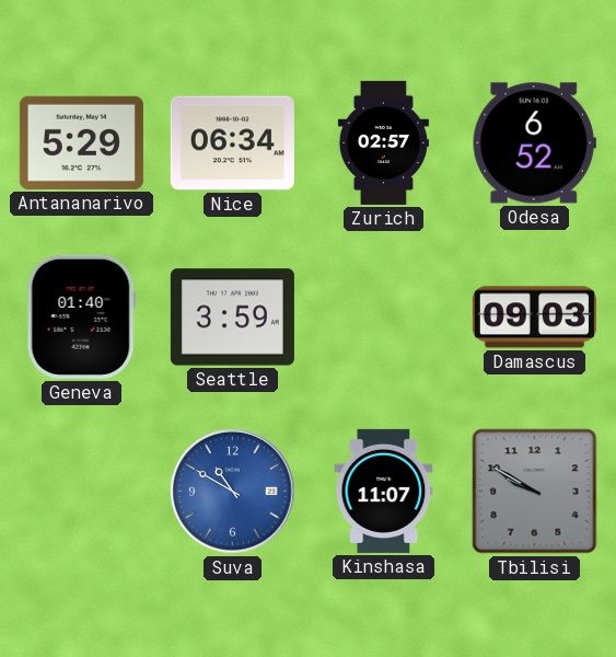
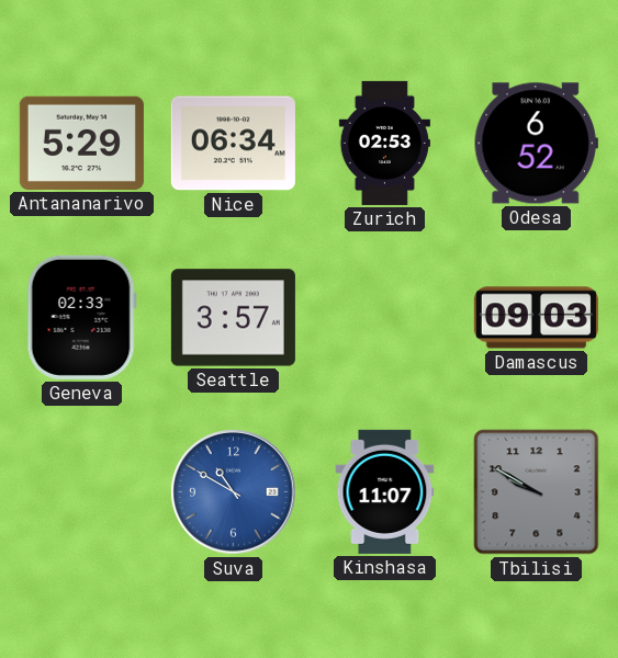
Zurich: 02:57 -> 02:53 (384, 143)
Geneva: 01:40 -> 02:33 (81, 317)
Seattle: 3:59 -> 3:57 (233, 318)
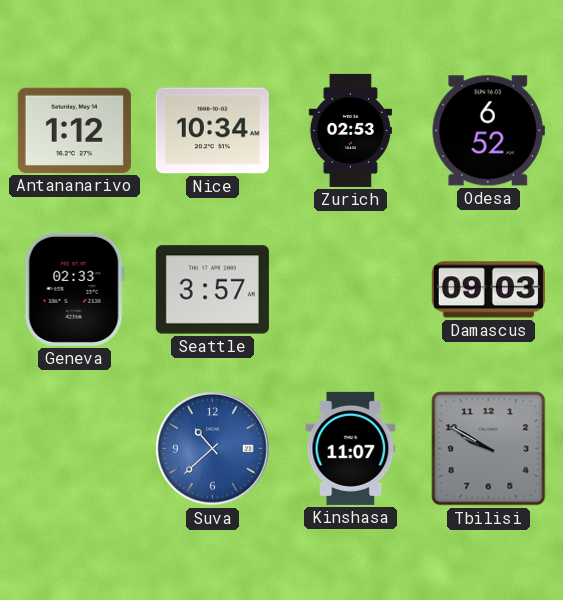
Antananarivo: 5:29 -> 1:12 (74, 130)
Nice: 06:34 -> 10:34 (212, 131)
Suva: 10:50 -> 10:38 (213, 449)
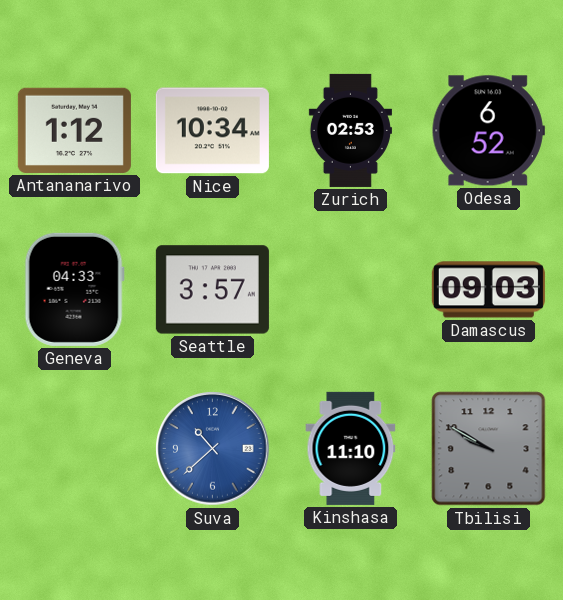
Geneva: 02:33 -> 04:33 (74, 289)
Kinshasa: 11:07 -> 11:10 (351, 448)
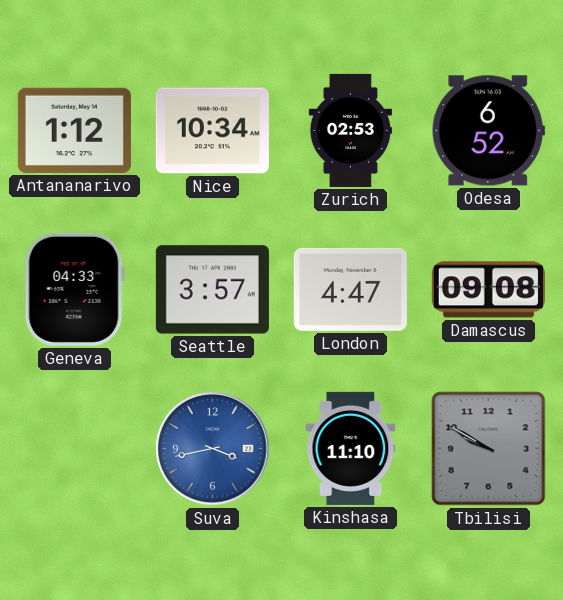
London: none -> 4:47 (350, 289)
Damascus: 09:03 -> 09:08 (488, 290)
Suva: 10:38 -> 3:43 (213, 449)
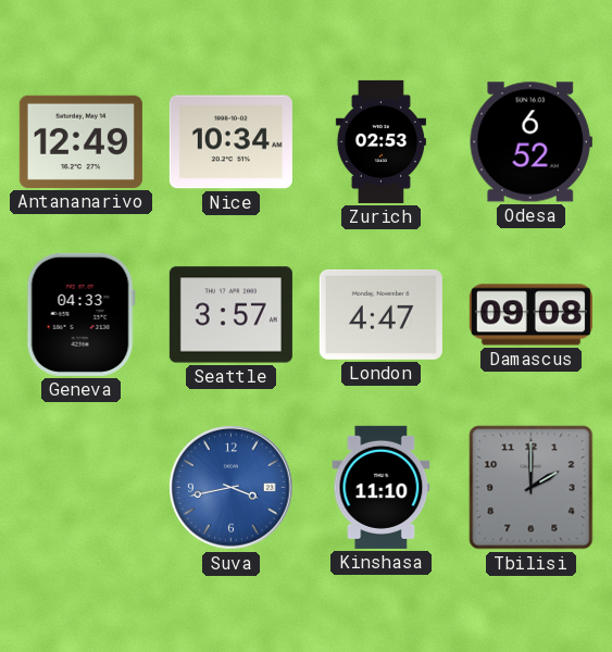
Antananarivo: 1:12 -> 12:49 (80, 141)
Tbilisi: 9:50 -> 2:00 (532, 488)
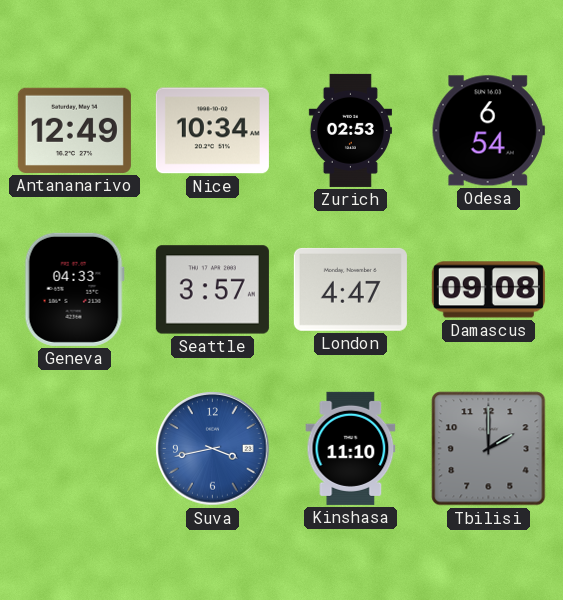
Odesa: 6:52 -> 6:54 (488, 131)
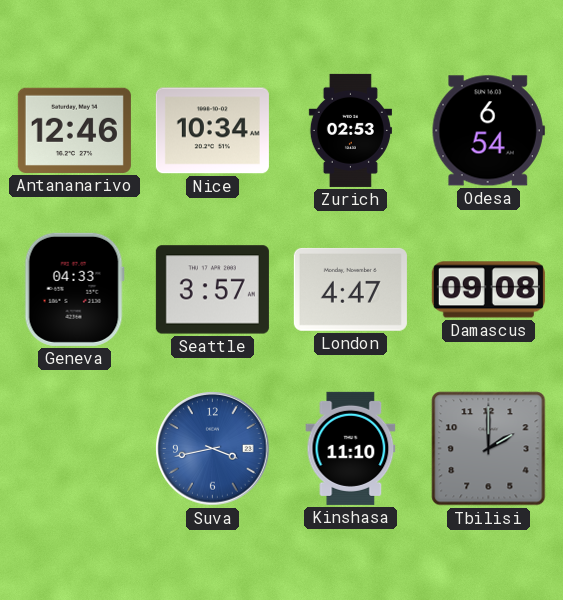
Antananarivo: 12:49 -> 12:46 (74, 130)
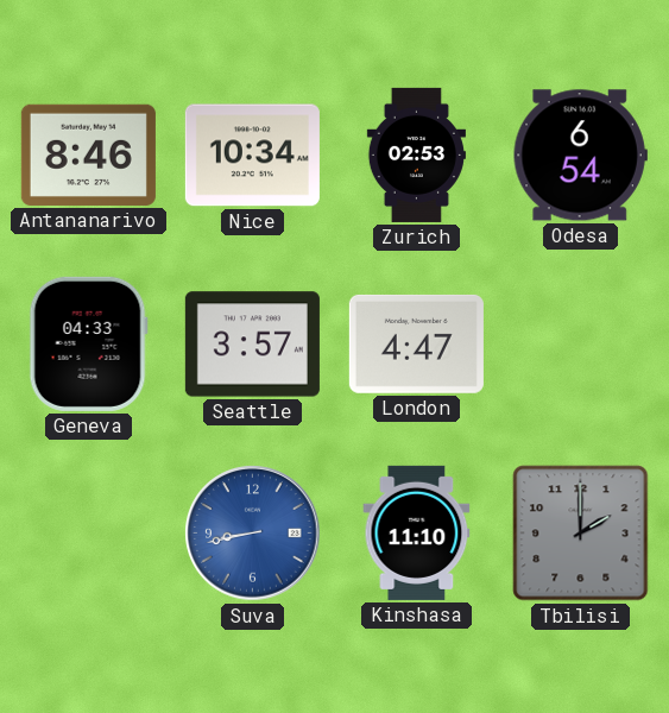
Antananarivo: 12:46 -> 8:46 (88, 154)
Damascus: 09:08 -> none (488, 290)
Suva: 3:43 -> 8:43 (253, 534)
